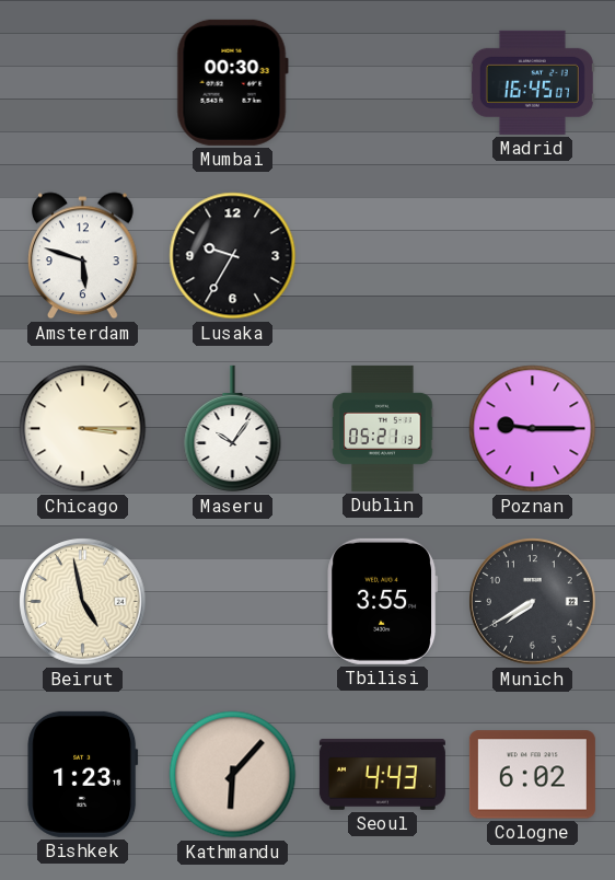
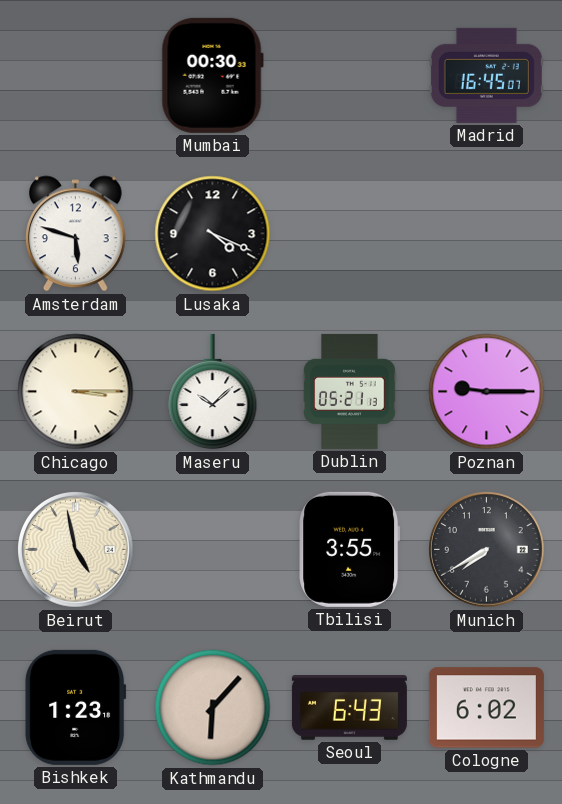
Lusaka: 9:35 -> 4:19 (213, 234)
Maseru: 10:06 -> 10:08 (213, 392)
Seoul: 4:43 -> 6:43 (349, 708)
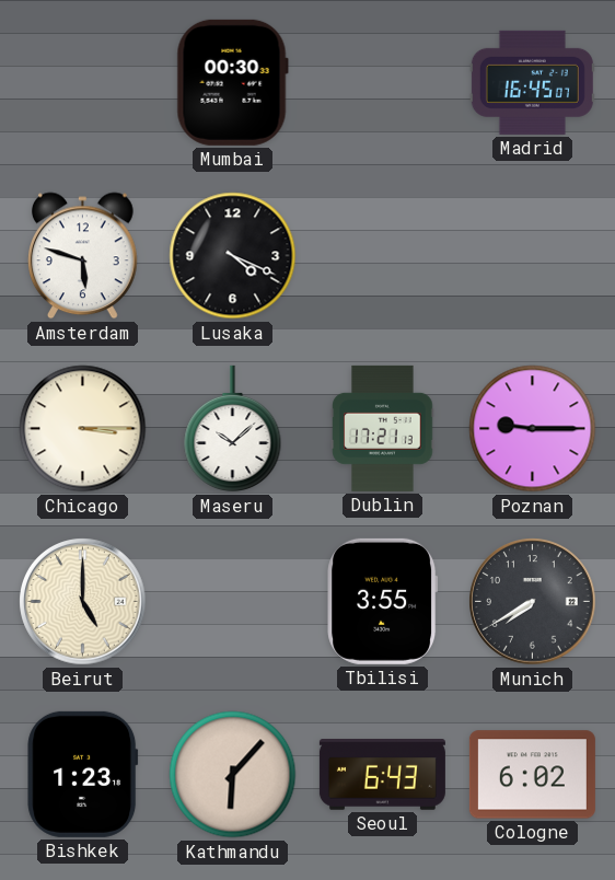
Dublin: 05:21 -> 17:21 (383, 428)
Beirut: 4:58 -> 5:00 (83, 602)
